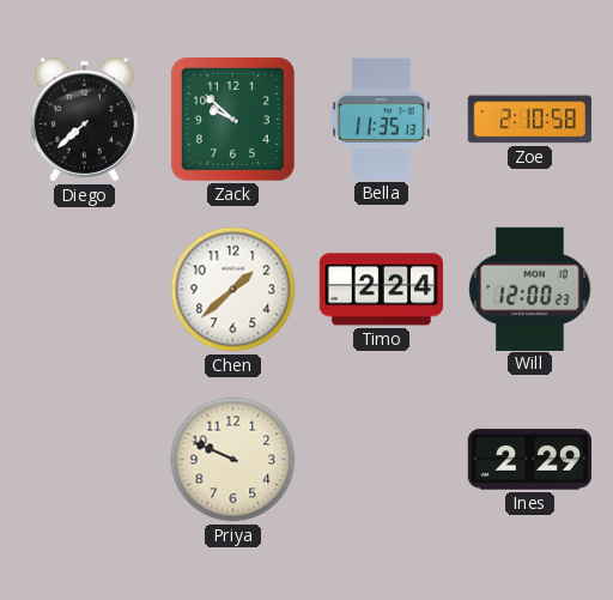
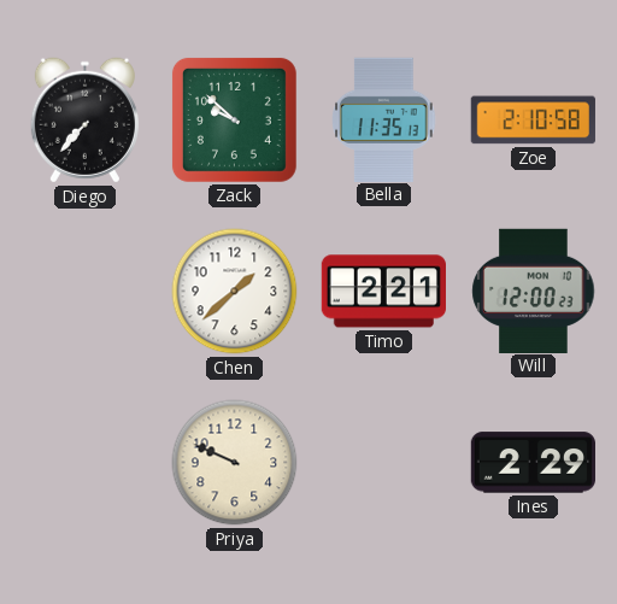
Diego: 7:38 -> 7:37 (84, 121)
Timo: 2:24 -> 2:21 (383, 292)
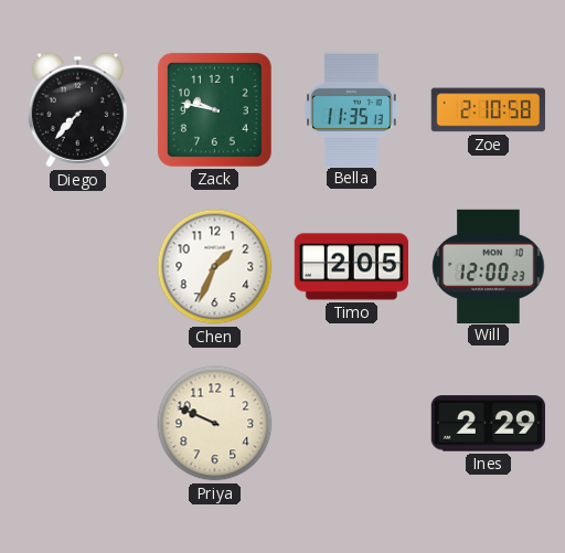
Zack: 9:52 -> 9:47 (214, 109)
Chen: 1:38 -> 1:34 (215, 267)
Timo: 2:21 -> 2:05 (351, 267)
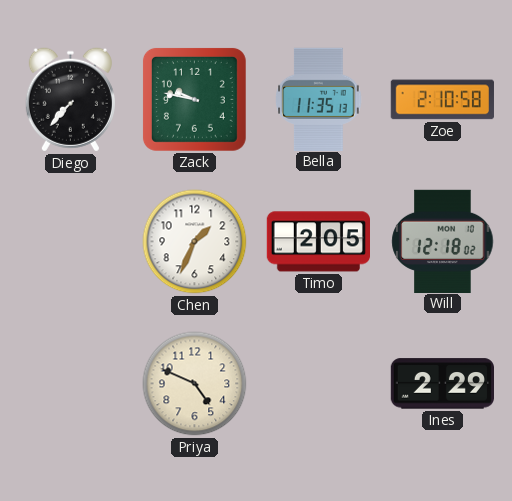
Will: 12:00 -> 12:18 (443, 241)
Priya: 9:49 -> 4:49 (195, 384)
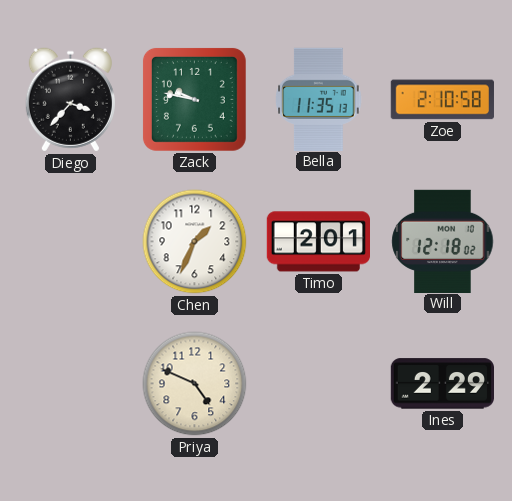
Diego: 7:37 -> 3:37 (70, 100)
Timo: 2:05 -> 2:01 (318, 242)
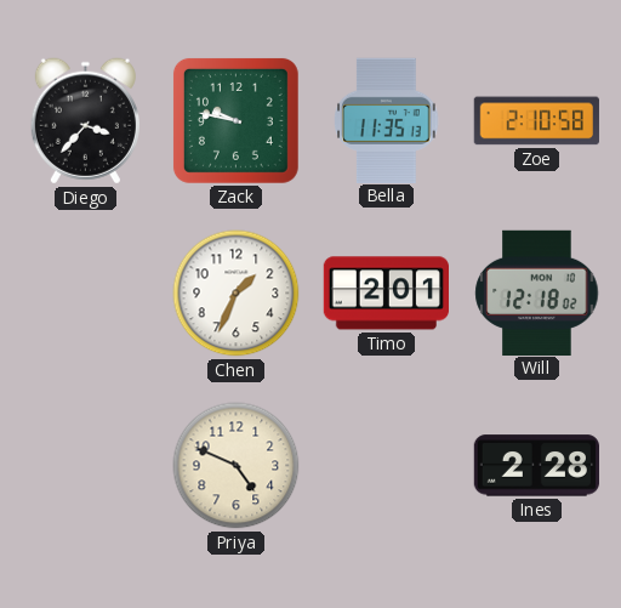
Ines: 2:29 -> 2:28 (536, 466)
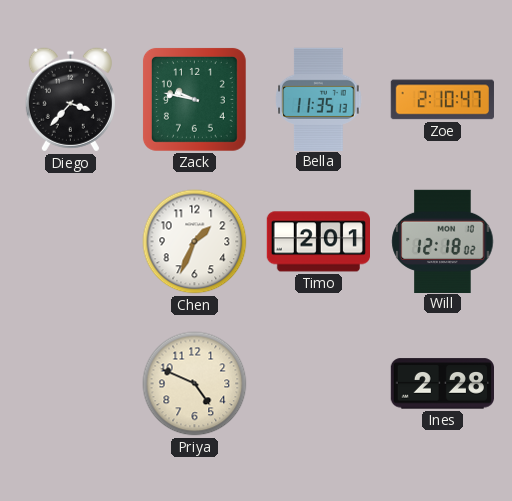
Zoe: 2:10:58 -> 2:10:47 (442, 100)
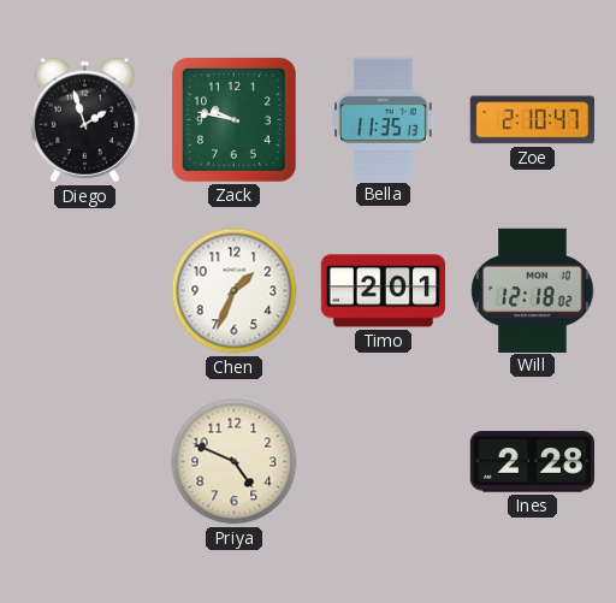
Diego: 3:37 -> 1:57 (84, 120)
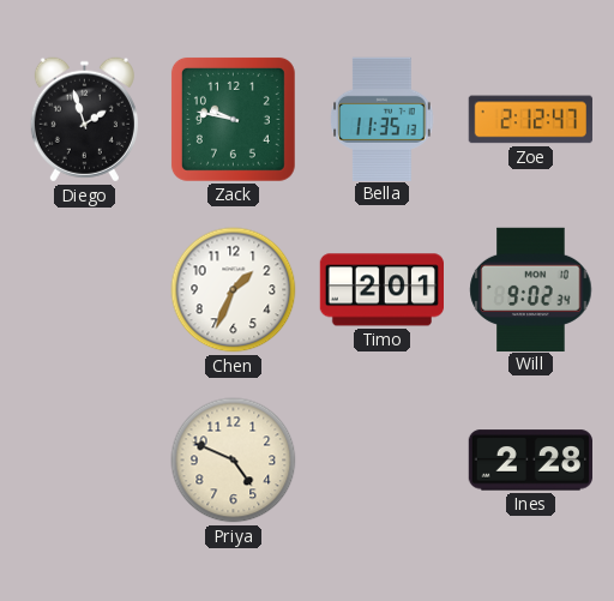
Zoe: 2:10 -> 2:12 (530, 120)
Will: 12:18 -> 9:02 (531, 289)
